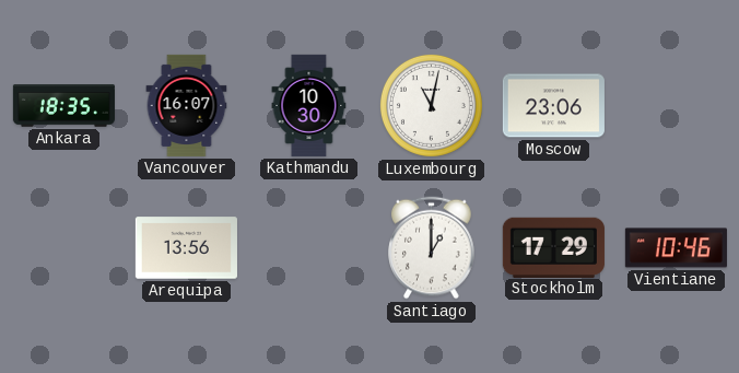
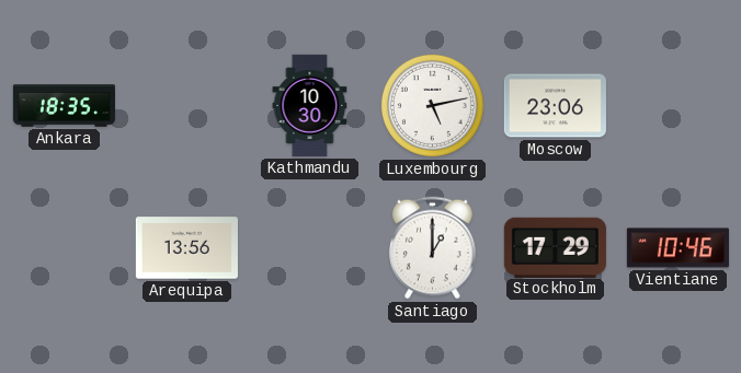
Vancouver: 16:07 -> none (187, 105)
Luxembourg: 11:02 -> 5:13 (432, 105)
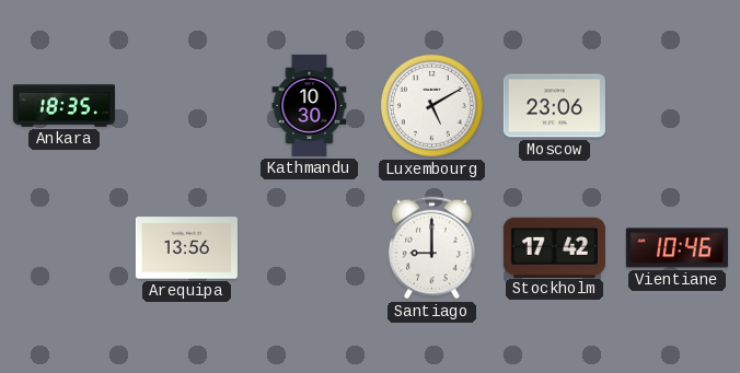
Luxembourg: 5:13 -> 5:10 (431, 105)
Santiago: 1:00 -> 9:00 (432, 248)
Stockholm: 17:29 -> 17:42 (554, 247)
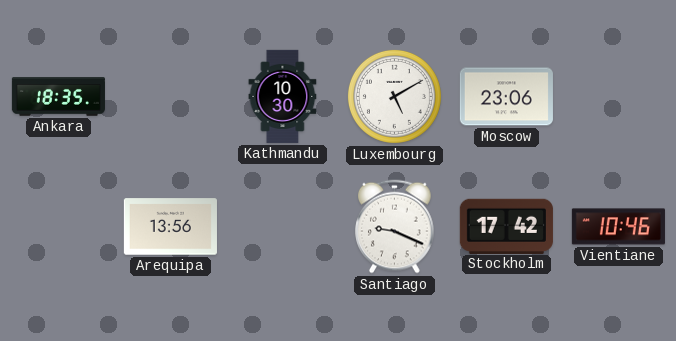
Santiago: 9:00 -> 9:19 (395, 227)
